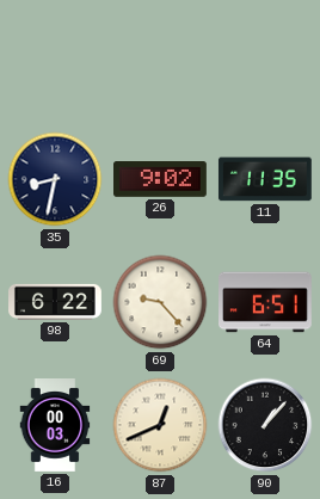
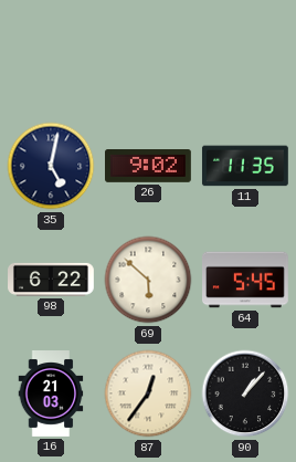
35: 8:32 -> 5:02 (51, 166)
69: 9:23 -> 5:52 (148, 280)
64: 6:51 -> 5:45 (246, 280)
16: 00:03 -> 21:03 (51, 395)
87: 12:41 -> 12:36 (148, 393)
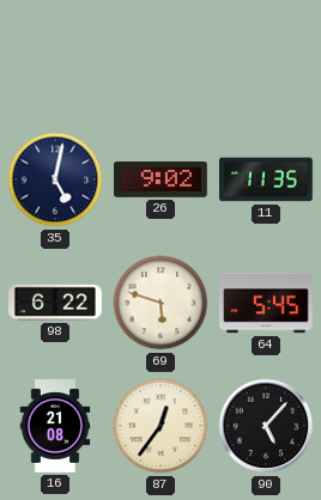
69: 5:52 -> 5:48 (160, 303)
16: 21:03 -> 21:08 (55, 427)
90: 1:07 -> 5:07 (266, 426)
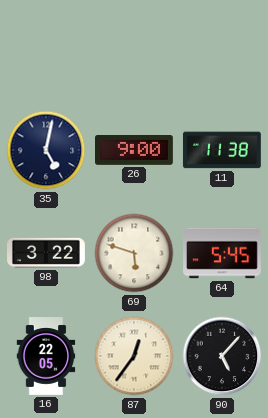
26: 9:02 -> 9:00 (135, 151)
11: 11:35 -> 11:38 (222, 150)
98: 6:22 -> 3:22 (47, 253)
16: 21:08 -> 22:05 (46, 357)
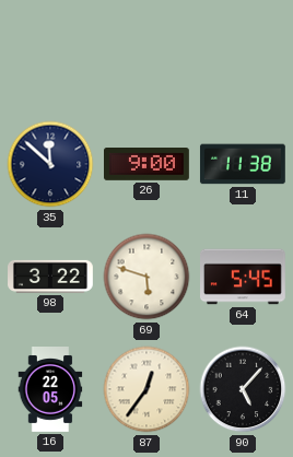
35: 5:02 -> 11:52 (50, 164)
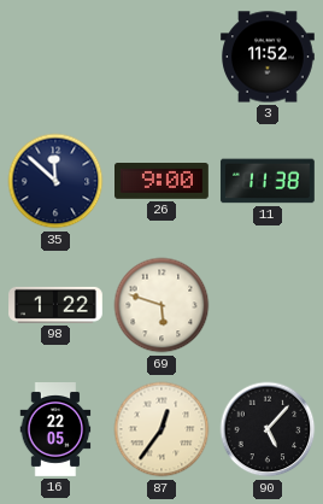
3: none -> 11:52 (269, 57)
98: 3:22 -> 1:22 (57, 305)
64: 5:45 -> none (244, 277)
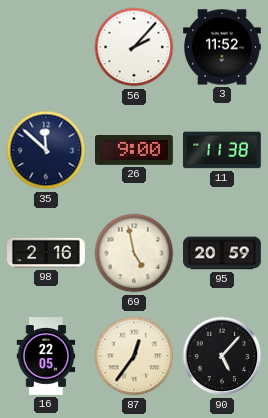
56: none -> 2:07 (134, 47)
98: 1:22 -> 2:16 (47, 253)
69: 5:48 -> 4:58 (134, 253)
95: none -> 20:59 (223, 253)
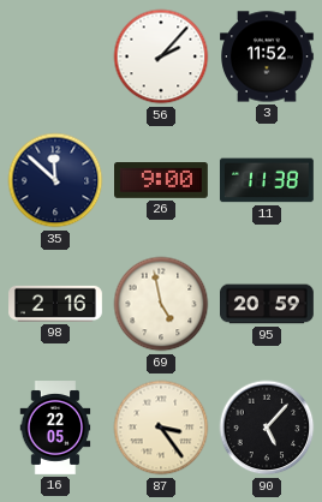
87: 12:36 -> 3:24 (161, 428)
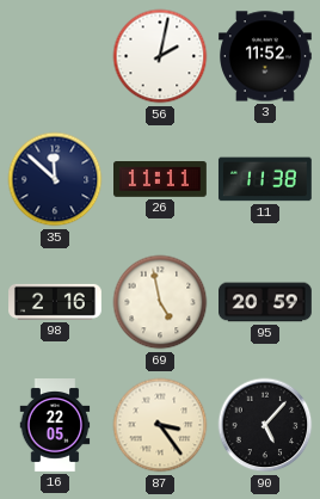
56: 2:07 -> 2:02 (160, 56)
26: 9:00 -> 11:11 (161, 180)
